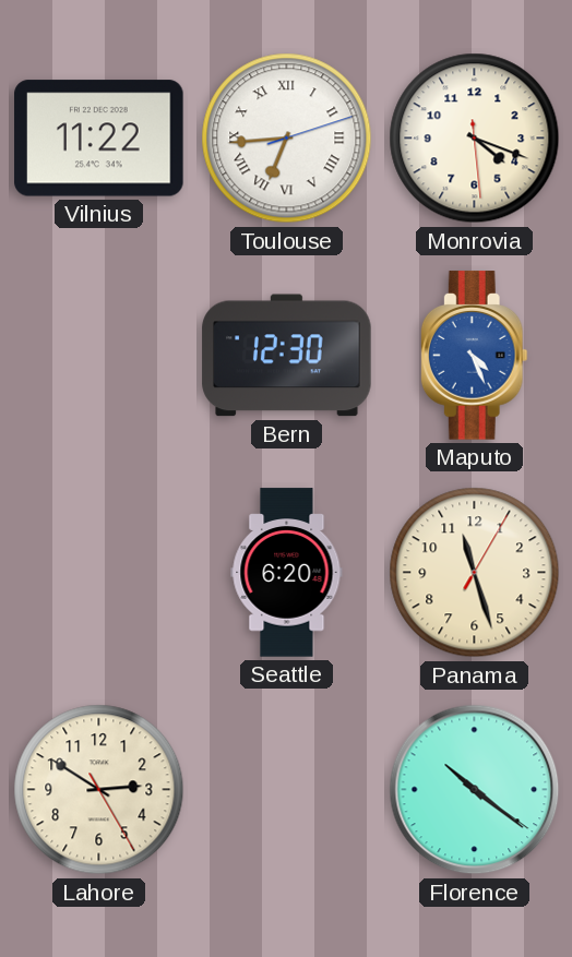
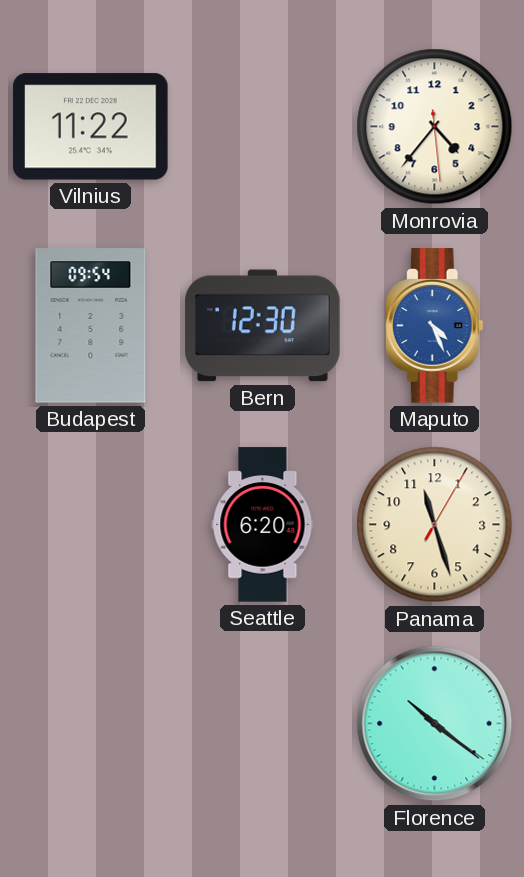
Toulouse: 6:44 -> none (287, 139)
Monrovia: 4:18 -> 4:36 (435, 127)
Budapest: none -> 09:54 (91, 326)
Lahore: 2:50 -> none (99, 790)
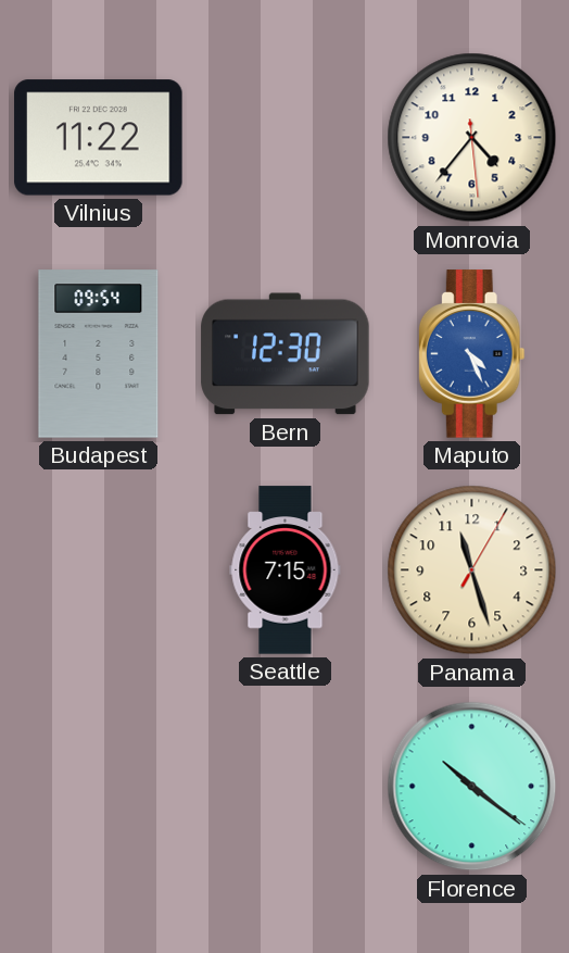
Seattle: 6:20 -> 7:15 (286, 570)
